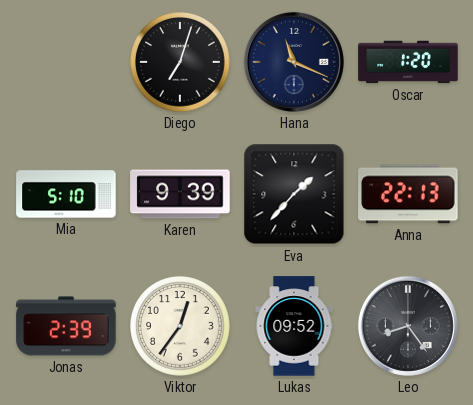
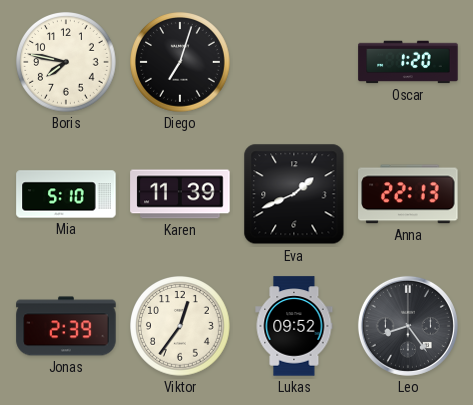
Boris: none -> 7:47 (67, 63)
Hana: 11:19 -> none (294, 62)
Karen: 9:39 -> 11:39 (180, 194)
Eva: 1:37 -> 1:41 (294, 194)
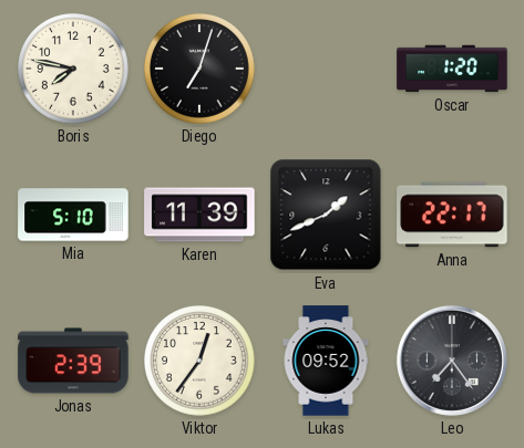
Anna: 22:13 -> 22:17 (452, 215)
Leo: 8:24 -> 7:24 (452, 361)
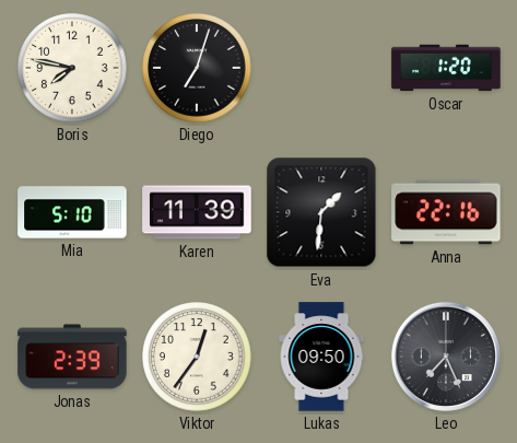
Eva: 1:41 -> 1:31 (321, 212)
Anna: 22:17 -> 22:16 (446, 212)
Lukas: 09:52 -> 09:50 (321, 357)
Leo: 7:24 -> 7:26 (446, 357)
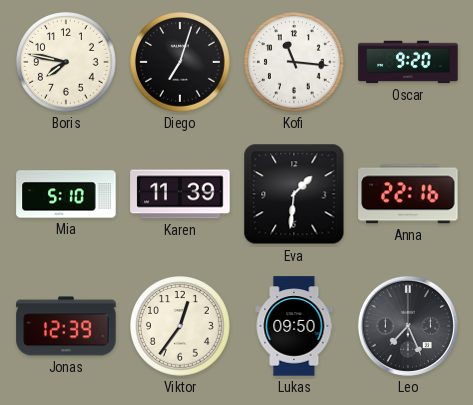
Kofi: none -> 11:16 (295, 63)
Oscar: 1:20 -> 9:20 (408, 62)
Jonas: 2:39 -> 12:39 (66, 326)
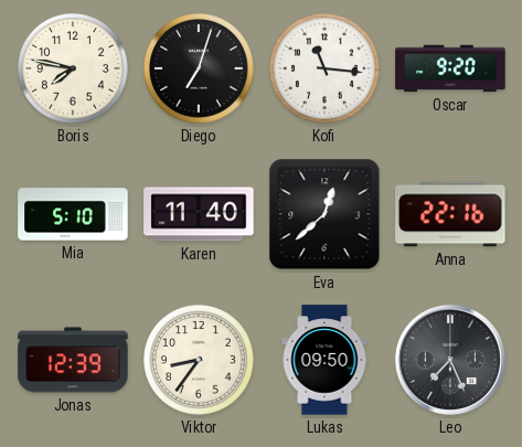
Karen: 11:39 -> 11:40 (199, 214)
Eva: 1:31 -> 12:38 (324, 214)
Viktor: 12:36 -> 8:36 (200, 361)
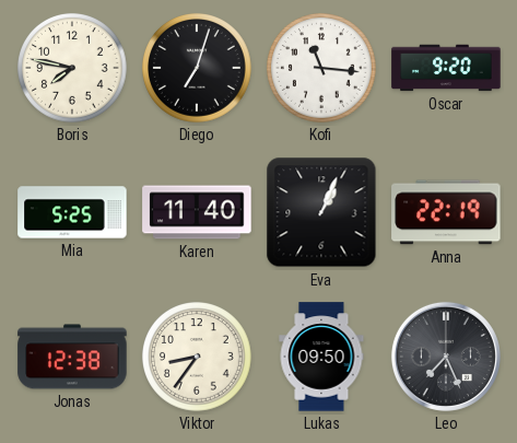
Mia: 5:10 -> 5:25 (72, 212)
Eva: 12:38 -> 1:04 (321, 212)
Anna: 22:16 -> 22:19 (446, 212)
Jonas: 12:39 -> 12:38 (72, 357)
